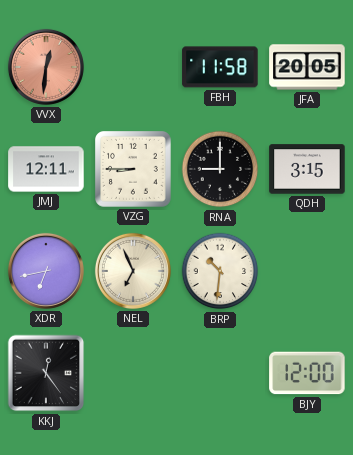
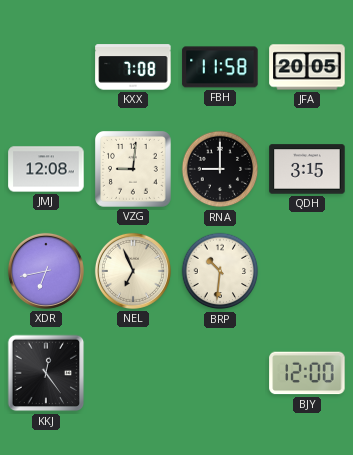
VVX: 12:31 -> none (46, 67)
KXX: none -> 7:08 (133, 67)
JMJ: 12:11 -> 12:08 (46, 169)
VZG: 8:45 -> 9:01 (134, 170)
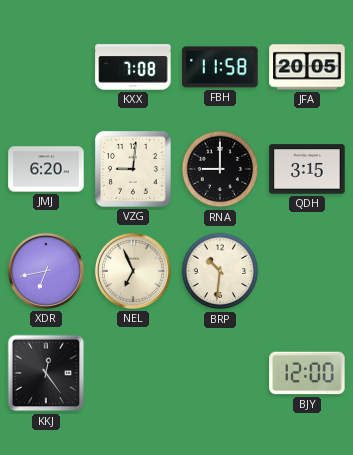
JMJ: 12:08 -> 6:20 (46, 169)
